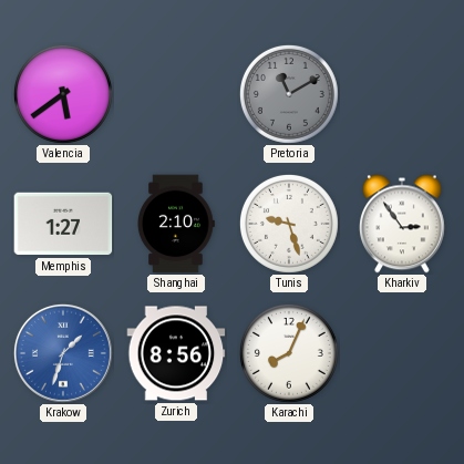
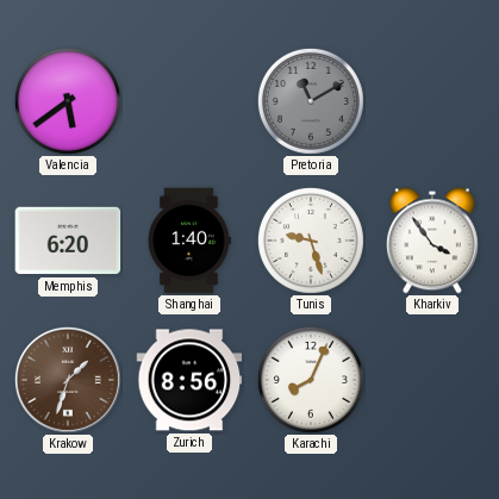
Memphis: 1:27 -> 6:20 (68, 241)
Shanghai: 2:10 -> 1:40 (189, 241)
Kharkiv: 2:54 -> 3:54 (432, 241)
Krakow dial: blue -> brown (68, 380)
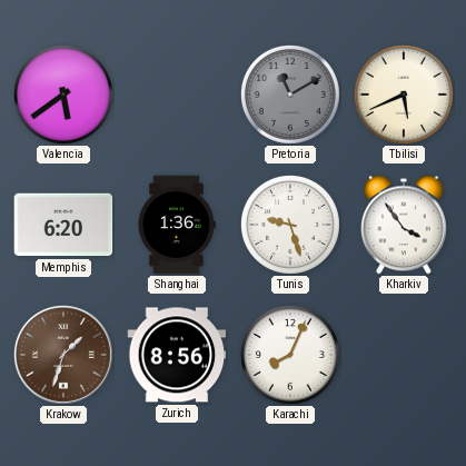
Tbilisi: none -> 5:41 (404, 95)
Shanghai: 1:40 -> 1:36 (177, 225)
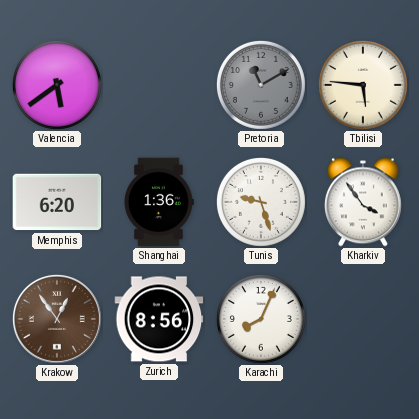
Tbilisi: 5:41 -> 5:46 (363, 85)
Krakow: 1:33 -> 12:54 (57, 319)
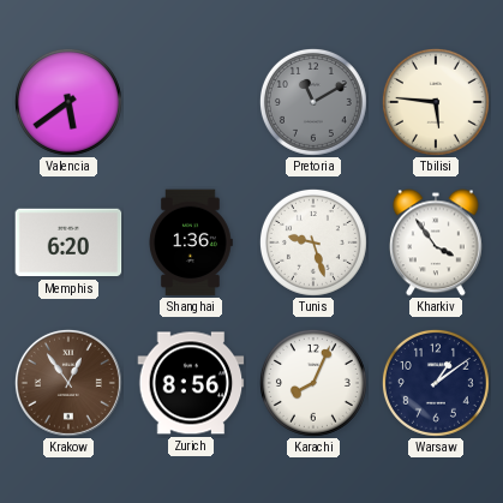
Warsaw: none -> 1:09 (436, 383)
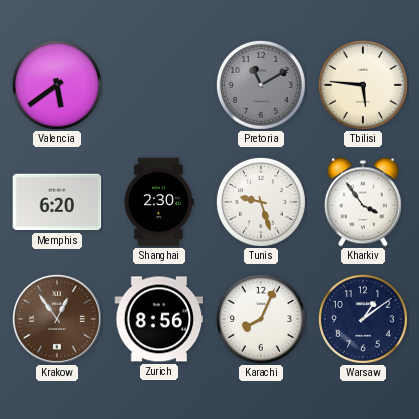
Shanghai: 1:36 -> 2:30 (159, 202)
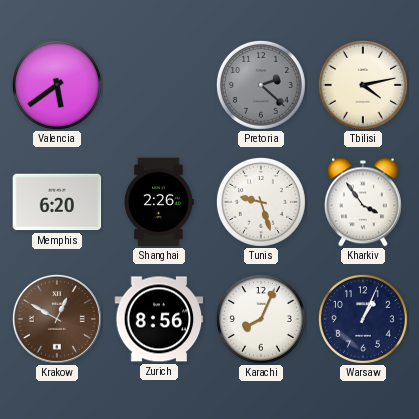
Pretoria: 11:10 -> 2:22 (261, 85)
Tbilisi: 5:46 -> 4:13 (363, 85)
Shanghai: 2:30 -> 2:26 (159, 202)
Krakow: 12:54 -> 12:50 (57, 319)
Warsaw: 1:09 -> 1:04 (363, 319)
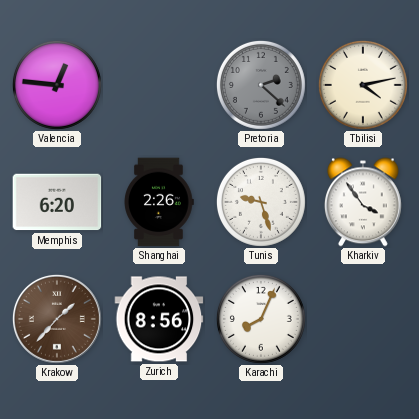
Valencia: 5:39 -> 12:46 (57, 85)
Krakow: 12:50 -> 1:37 (57, 319)
Warsaw: 1:04 -> none (363, 319)
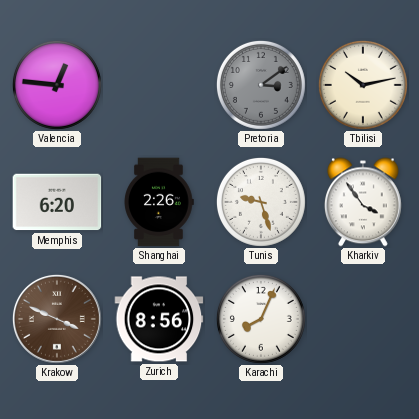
Pretoria: 2:22 -> 3:09 (261, 85)
Tbilisi: 4:13 -> 10:13 (363, 85)
Krakow: 1:37 -> 3:49 (57, 319)
